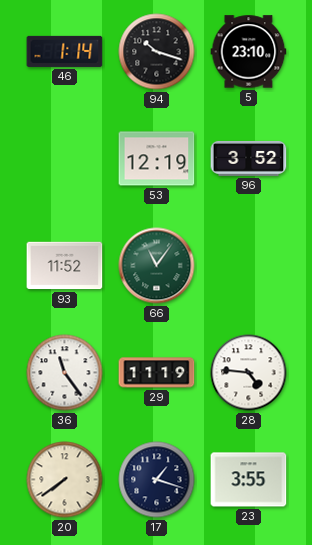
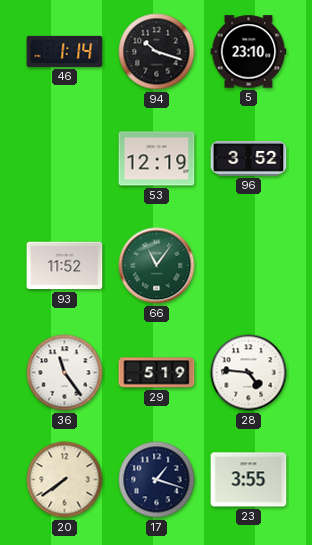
29: 11:19 -> 5:19 (157, 373)
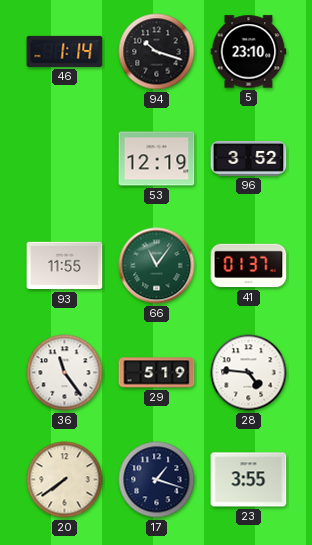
93: 11:52 -> 11:55 (65, 266)
41: none -> 01:37 (249, 266)
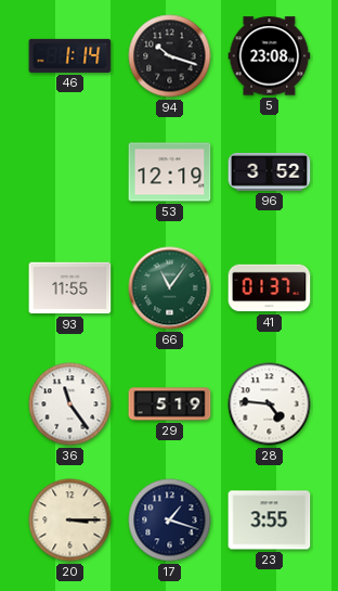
5: 23:10 -> 23:08 (270, 56)
20: 7:39 -> 3:15 (70, 521)
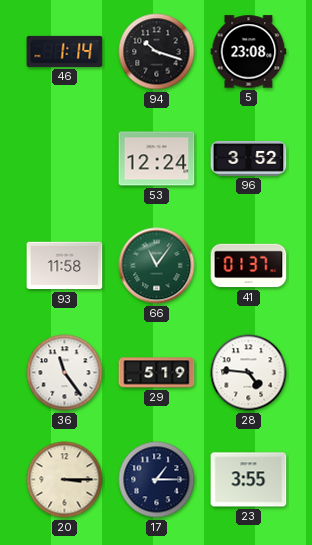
53: 12:19 -> 12:24 (157, 159)
93: 11:55 -> 11:58 (65, 266)
17: 1:18 -> 1:15 (157, 480)
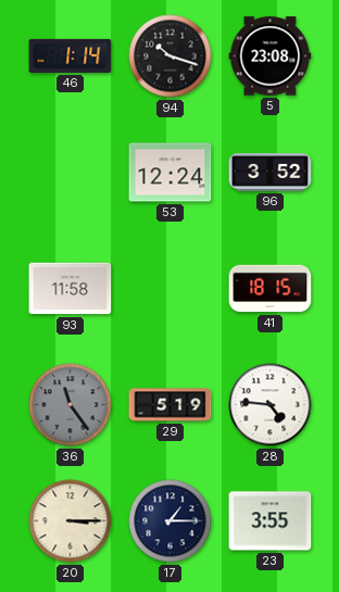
66: 11:06 -> none (157, 266)
41: 01:37 -> 18:15 (271, 289)
36 dial: white -> grey (71, 405)
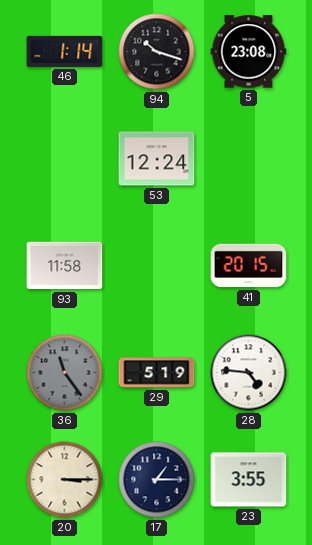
96: 3:52 -> none (271, 172)
41: 18:15 -> 20:15 (249, 266)
